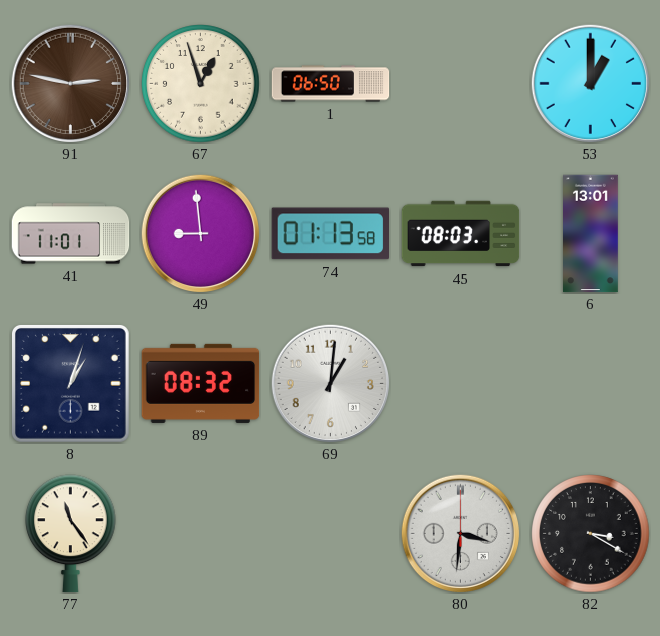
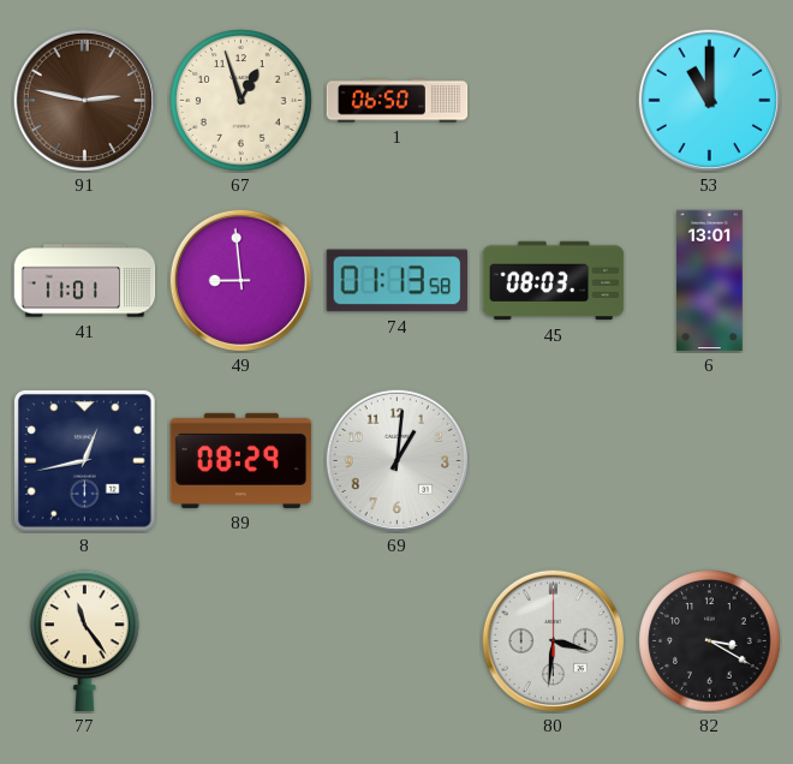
53: 1:00 -> 11:00 (709, 100)
8: 1:03 -> 12:43 (85, 461)
89: 08:32 -> 08:29 (242, 460)
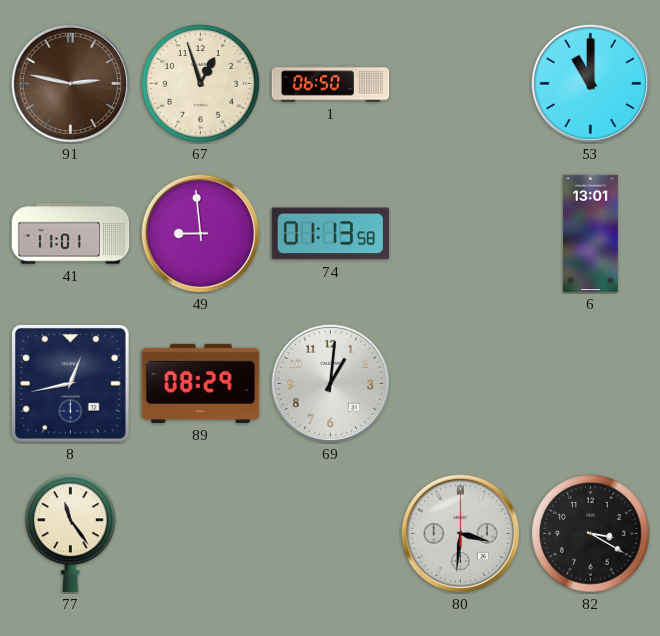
45: 08:03 -> none (554, 281)
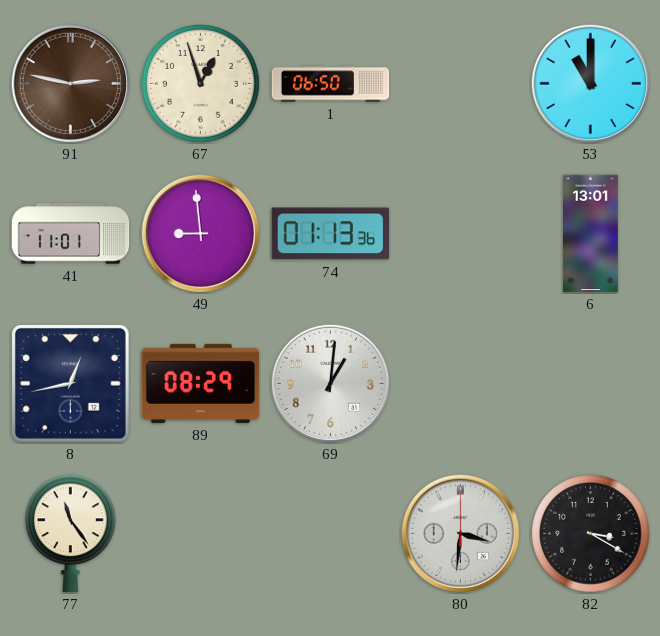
74: 01:13:58 -> 01:13:36 (330, 234)
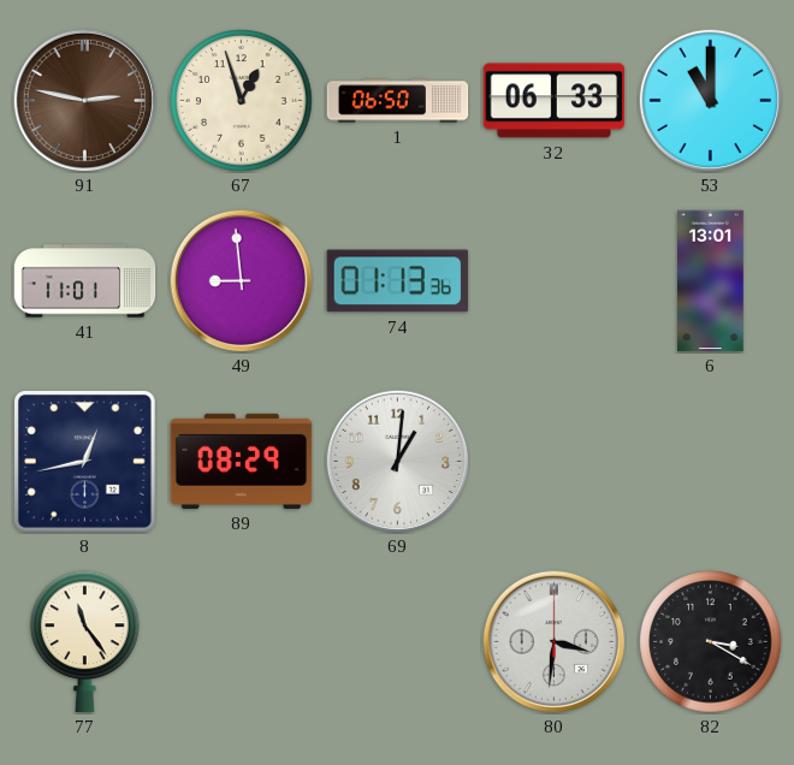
32: none -> 06:33 (555, 101)
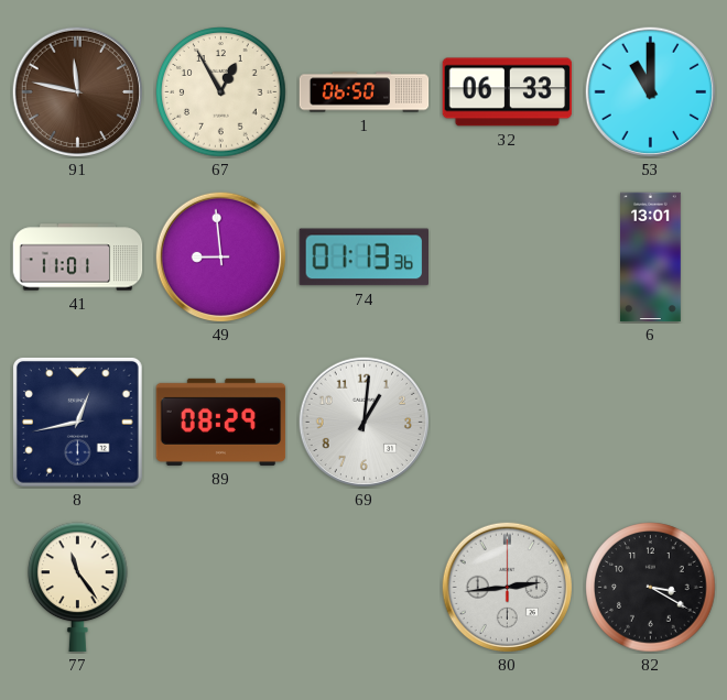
91: 2:47 -> 11:47 (77, 91)
67: 12:57 -> 12:55 (221, 92)
80: 3:31 -> 2:44 (507, 587)
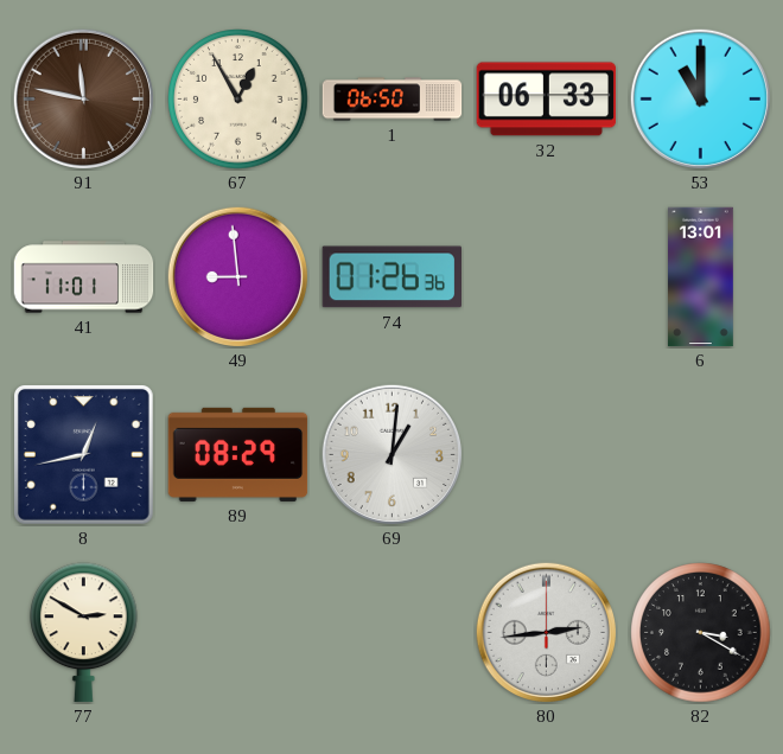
74: 01:13 -> 01:26 (391, 277)
77: 11:24 -> 2:50 (84, 633)
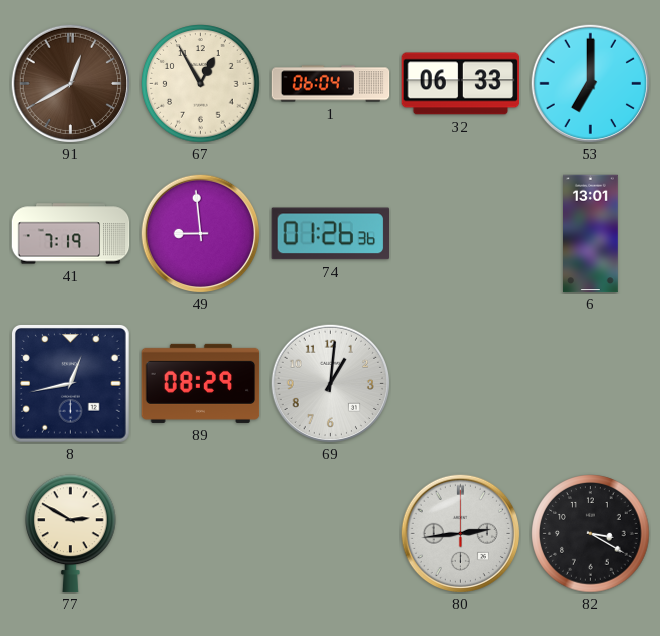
91: 11:47 -> 12:40 (70, 83)
1: 06:50 -> 06:04 (331, 84)
53: 11:00 -> 7:00 (590, 83)
41: 11:01 -> 7:19 (71, 234)
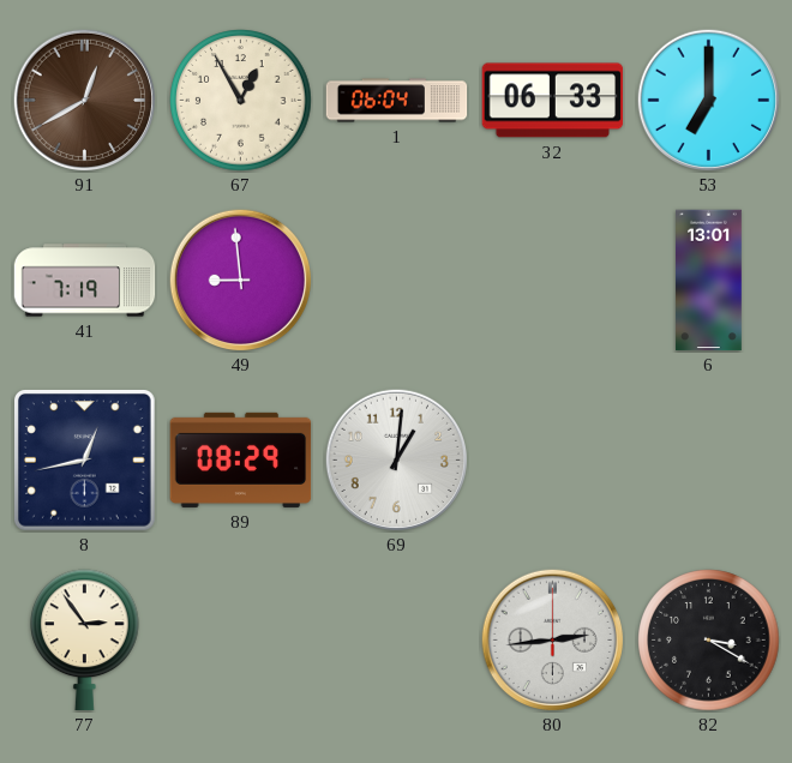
74: 01:26 -> none (330, 234)
77: 2:50 -> 2:54 (85, 641)
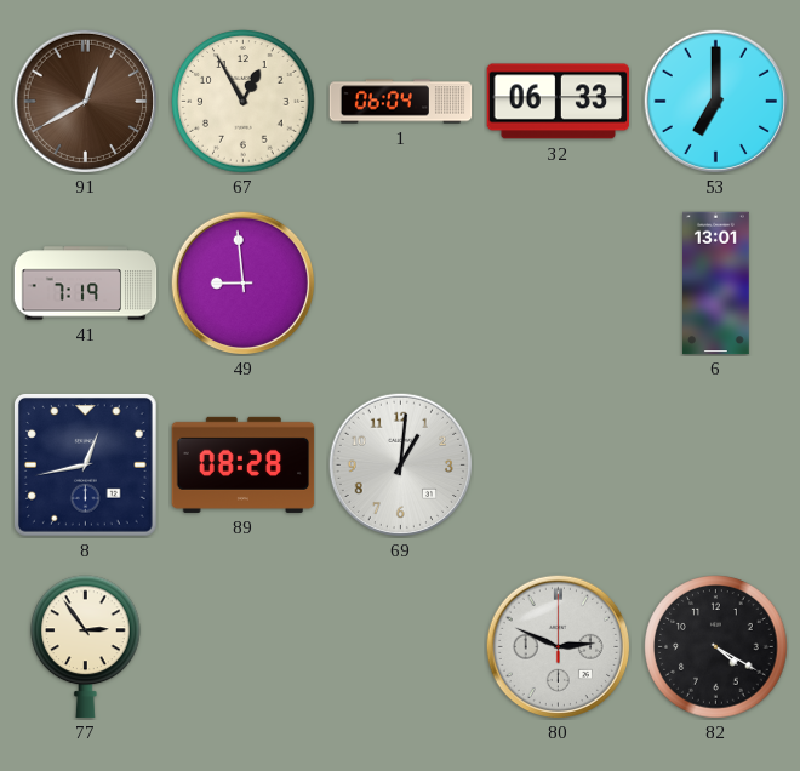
89: 08:29 -> 08:28 (244, 464)
80: 2:44 -> 2:49 (558, 646)
82: 3:20 -> 4:20 (716, 647)
